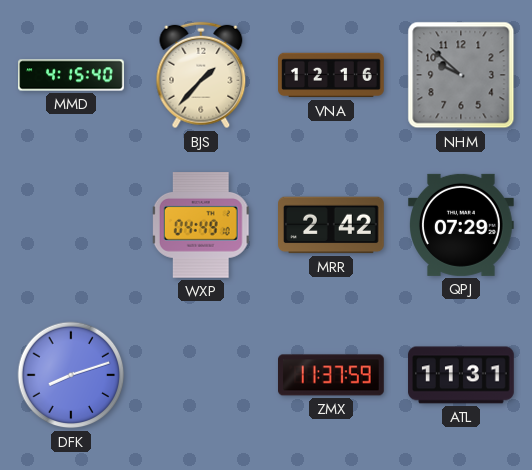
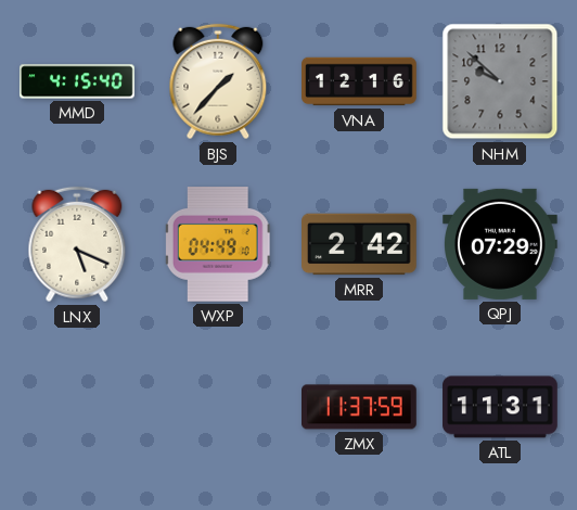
LNX: none -> 5:19 (77, 244)
DFK: 8:12 -> none (71, 375)
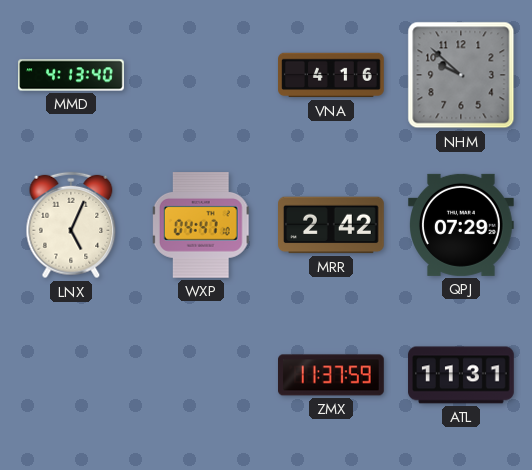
MMD: 4:15 -> 4:13 (71, 75)
BJS: 1:37 -> none (218, 81)
VNA: 12:16 -> 4:16 (331, 75)
LNX: 5:19 -> 5:04 (71, 225)
WXP: 04:49 -> 04:47 (201, 226)
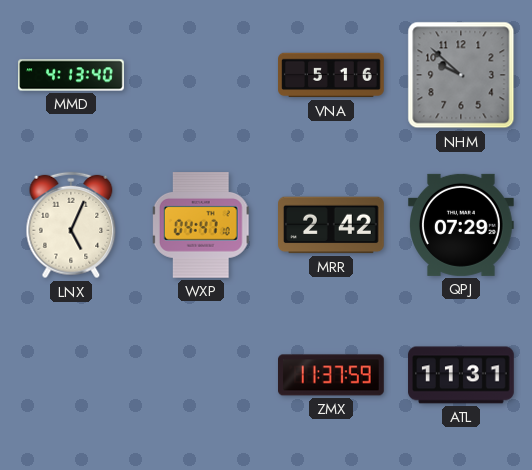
VNA: 4:16 -> 5:16 (331, 75)
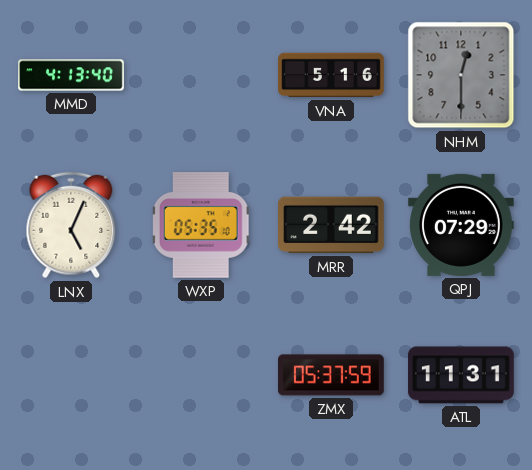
NHM: 9:52 -> 12:30 (461, 75)
WXP: 04:47 -> 05:35 (201, 226)
ZMX: 11:37 -> 05:37 (332, 375)
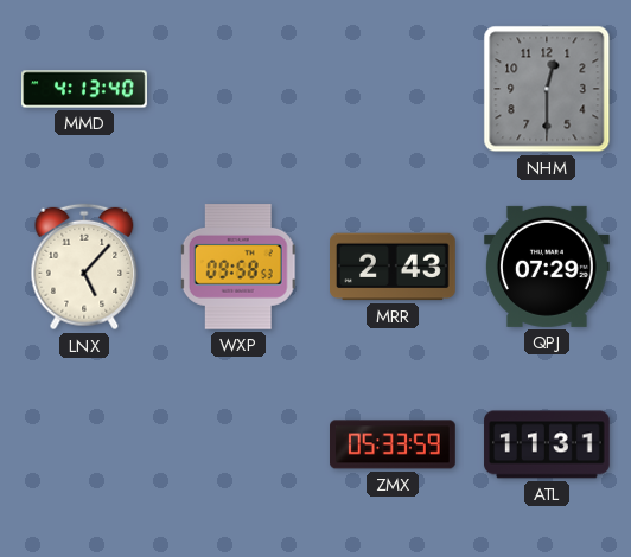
VNA: 5:16 -> none (331, 75)
LNX: 5:04 -> 5:07 (84, 267)
WXP: 05:35 -> 09:58 (238, 268)
MRR: 2:42 -> 2:43 (394, 267)
ZMX: 05:37 -> 05:33 (394, 444)
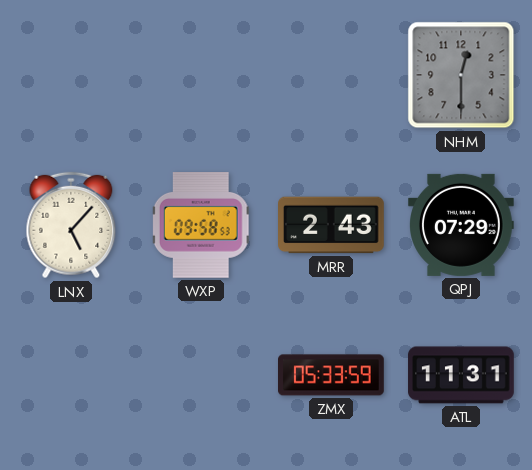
MMD: 4:13 -> none (84, 89)
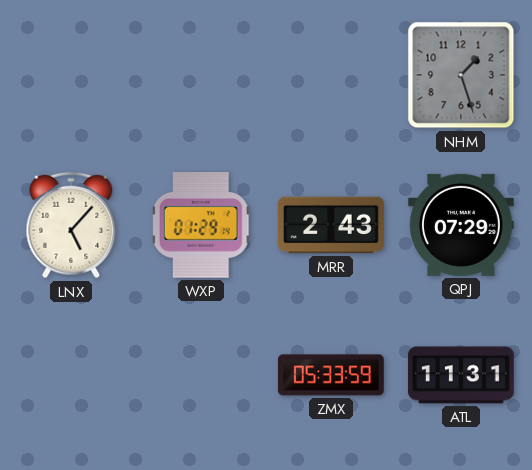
NHM: 12:30 -> 1:27 (461, 75)
WXP: 09:58 -> 01:29 (201, 226)
